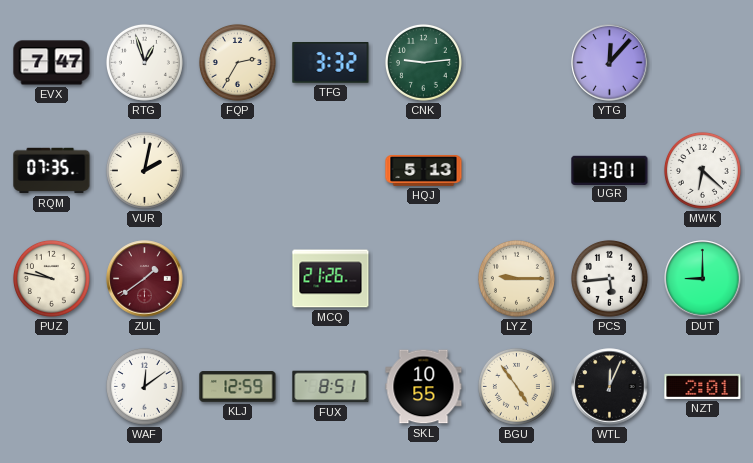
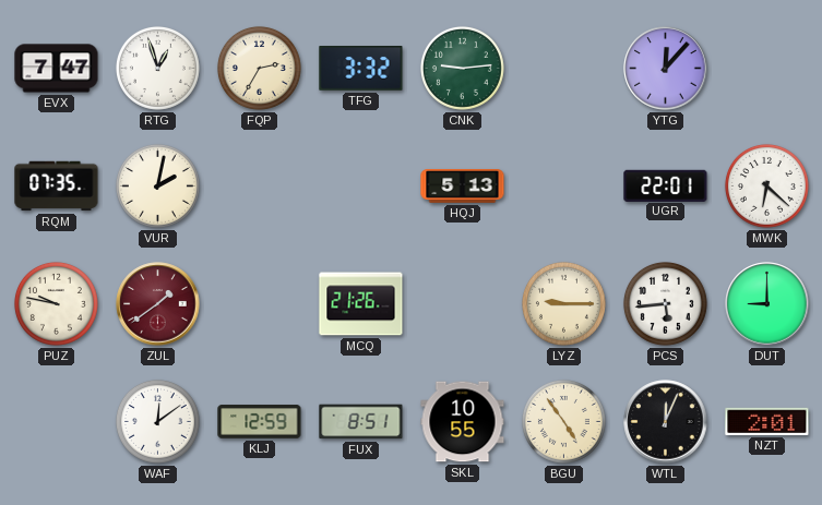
UGR: 13:01 -> 22:01 (666, 185)
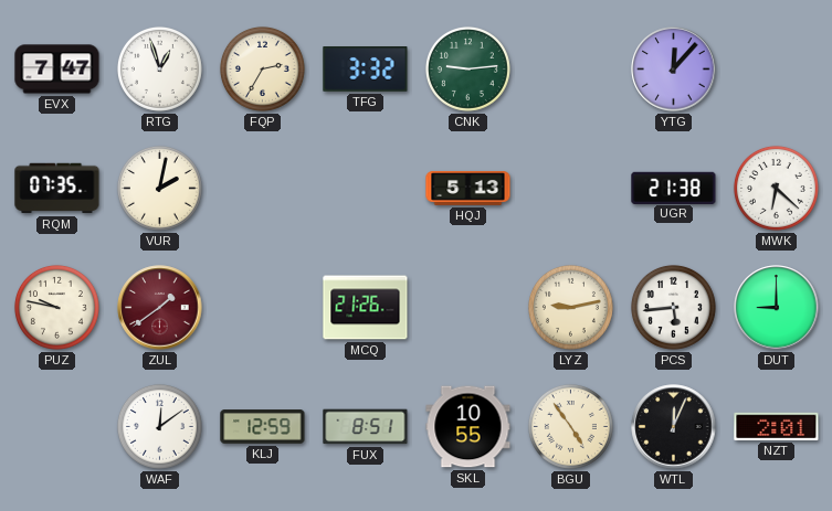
UGR: 22:01 -> 21:38 (674, 188)
LYZ: 9:15 -> 9:13 (570, 307)
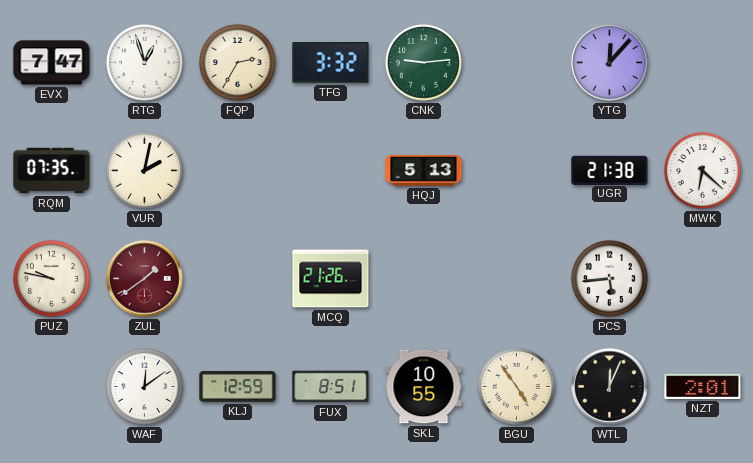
LYZ: 9:13 -> none (570, 307)
DUT: 9:00 -> none (777, 308)
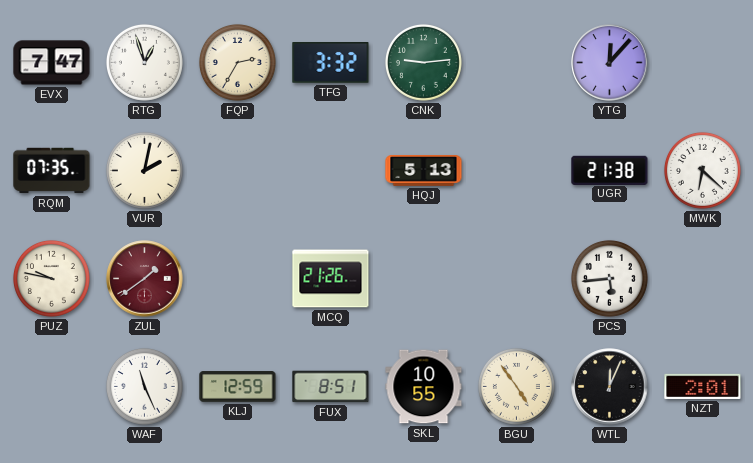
WAF: 12:09 -> 11:26 (144, 386)
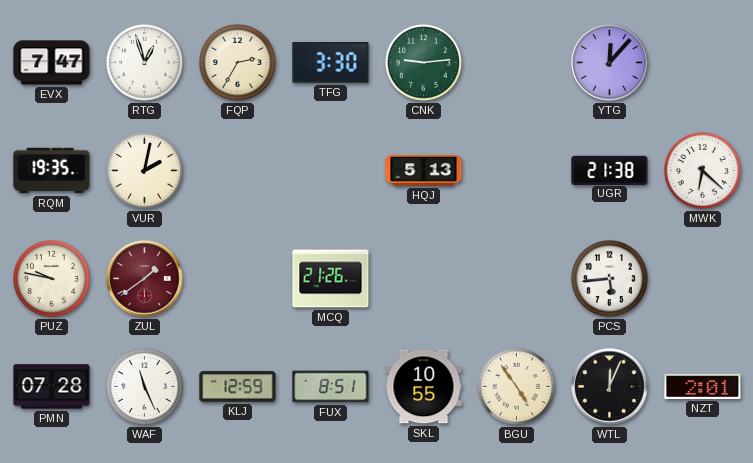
TFG: 3:32 -> 3:30 (331, 63)
RQM: 07:35 -> 19:35 (52, 171)
PMN: none -> 07:28 (52, 387)
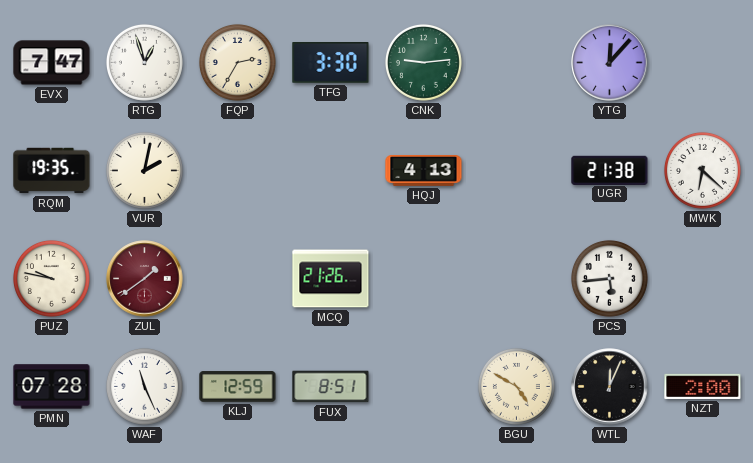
HQJ: 5:13 -> 4:13 (424, 171)
SKL: 10:55 -> none (424, 387)
BGU: 4:54 -> 4:50 (516, 386)
NZT: 2:01 -> 2:00 (703, 386)
